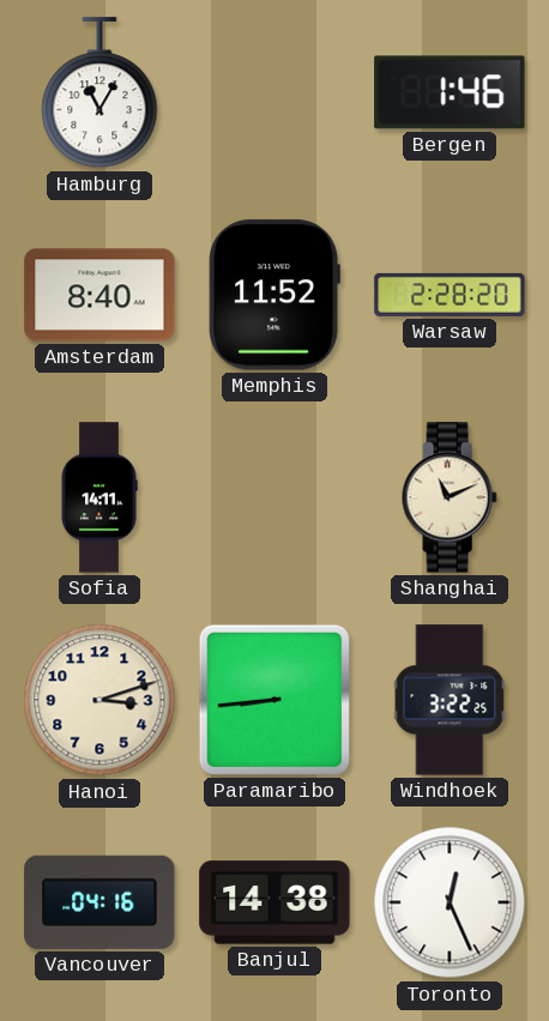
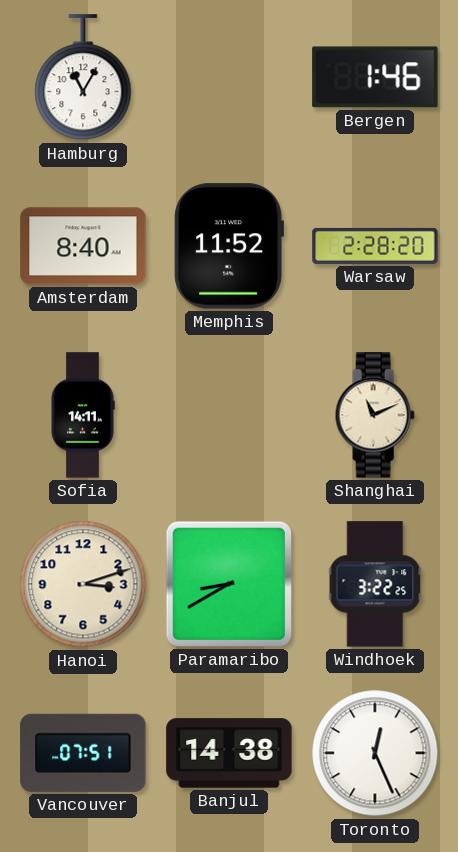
Paramaribo: 8:44 -> 8:40 (229, 584)
Vancouver: 04:16 -> 07:51 (83, 753)
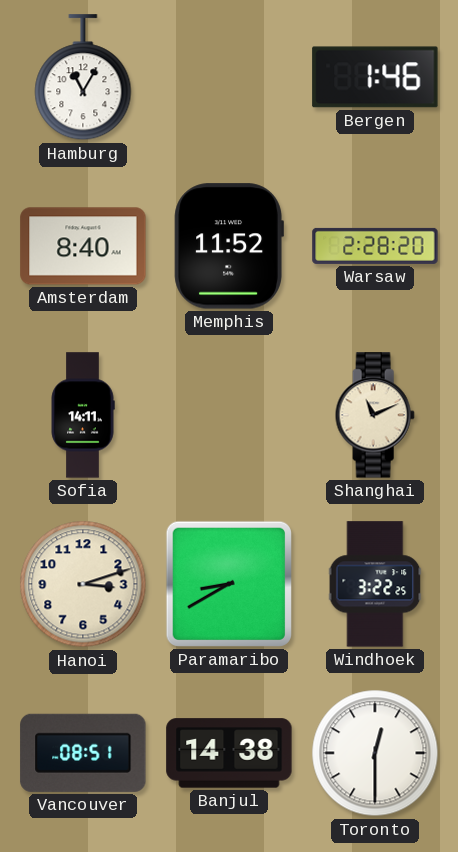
Vancouver: 07:51 -> 08:51 (83, 753)
Toronto: 12:26 -> 12:30 (375, 753)
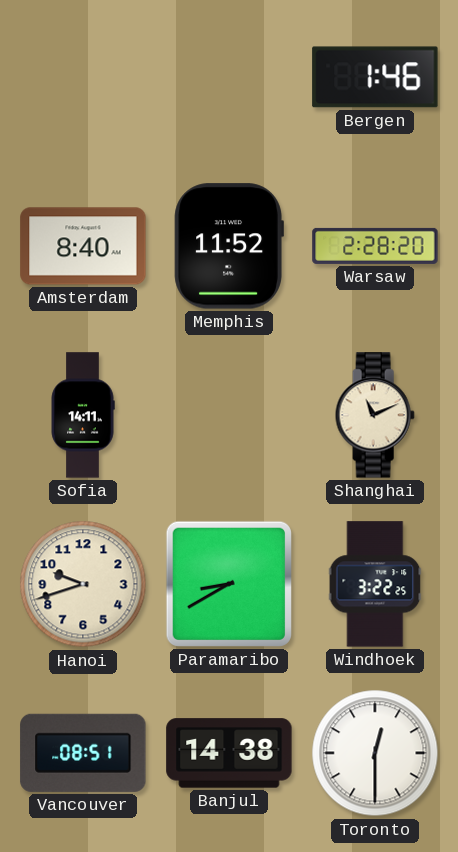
Hamburg: 11:05 -> none (83, 78)
Hanoi: 3:12 -> 9:42 (83, 584)
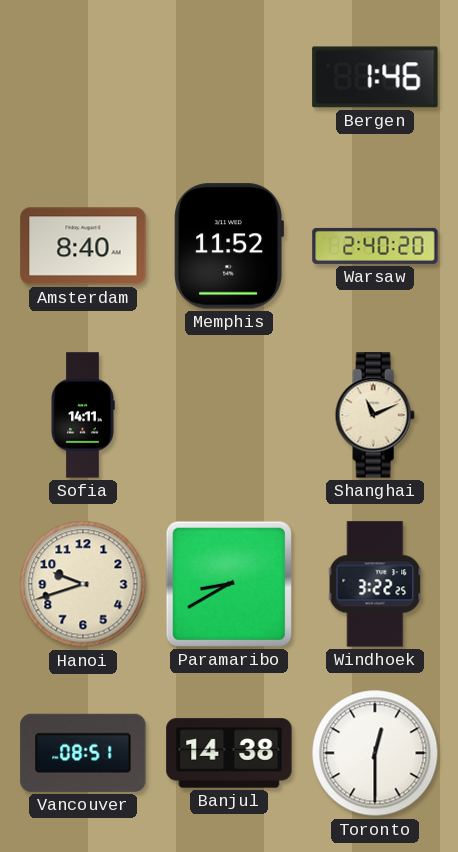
Warsaw: 2:28 -> 2:40 (375, 246)
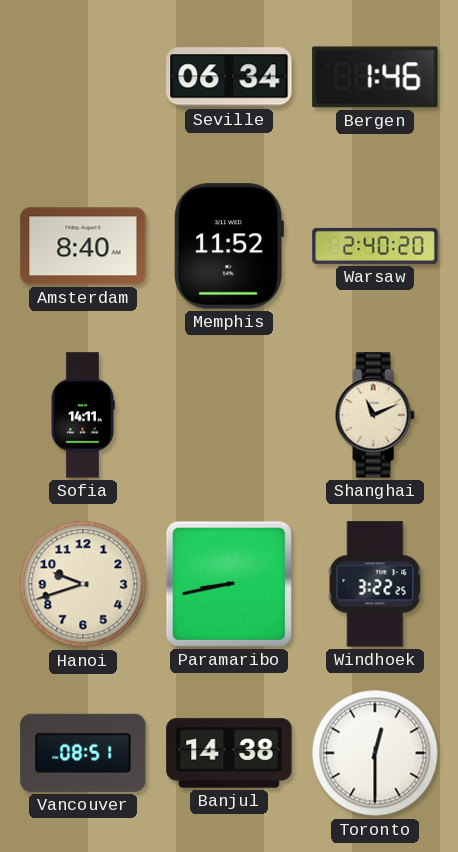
Seville: none -> 06:34 (229, 77)
Paramaribo: 8:40 -> 8:43 (229, 584)
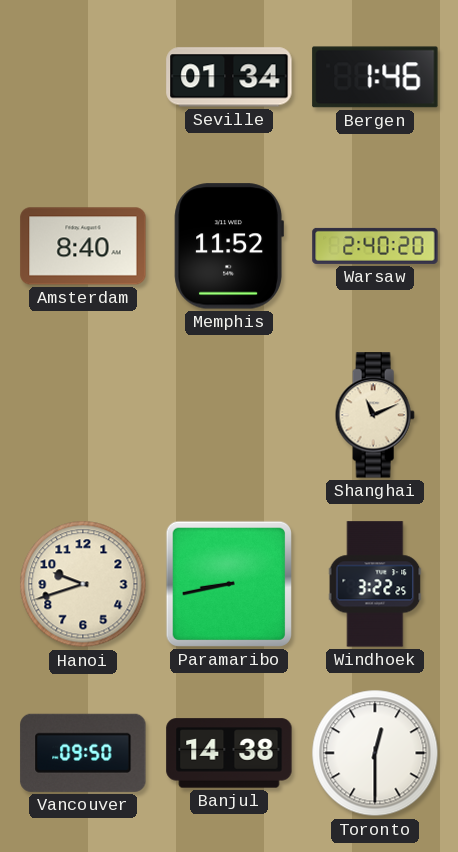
Seville: 06:34 -> 01:34 (229, 77)
Sofia: 14:11 -> none (83, 415)
Vancouver: 08:51 -> 09:50 (83, 753)
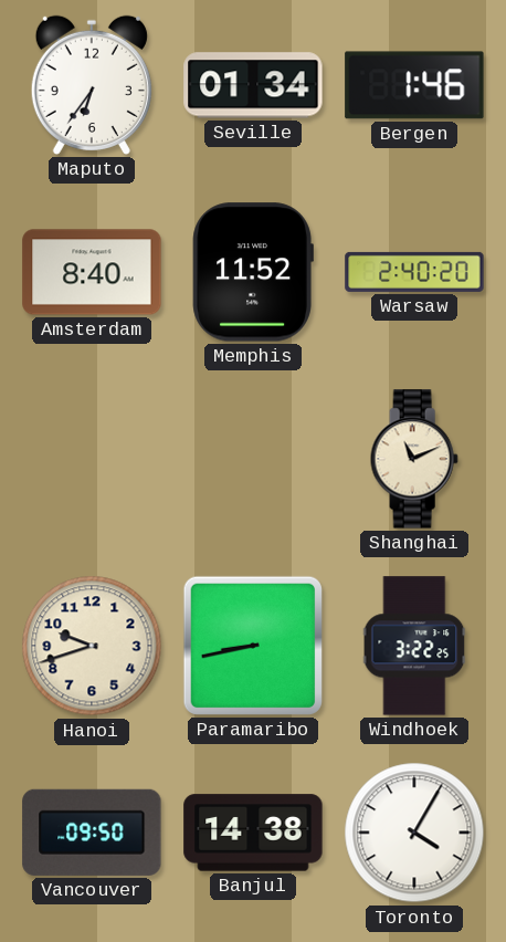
Maputo: none -> 6:36 (92, 85)
Toronto: 12:30 -> 4:05 (414, 833)
